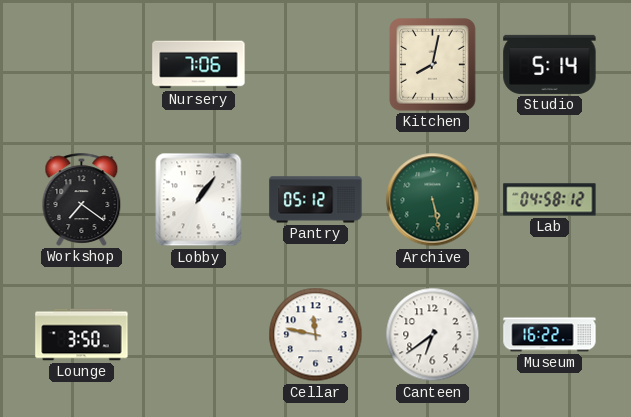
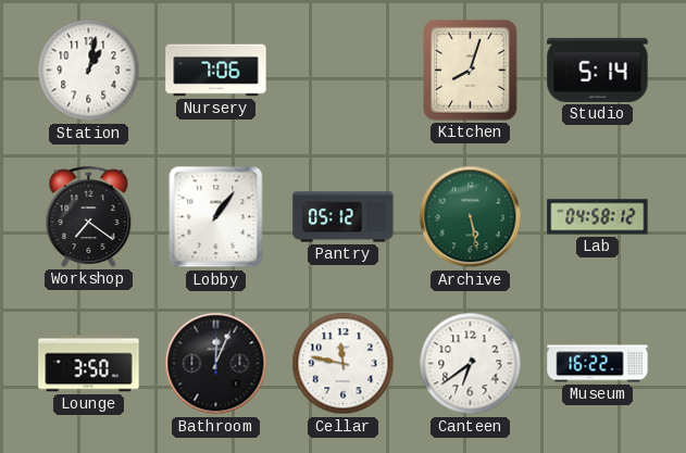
Station: none -> 1:02 (89, 71)
Kitchen: 8:02 -> 8:03 (471, 71)
Bathroom: none -> 12:04 (216, 364)
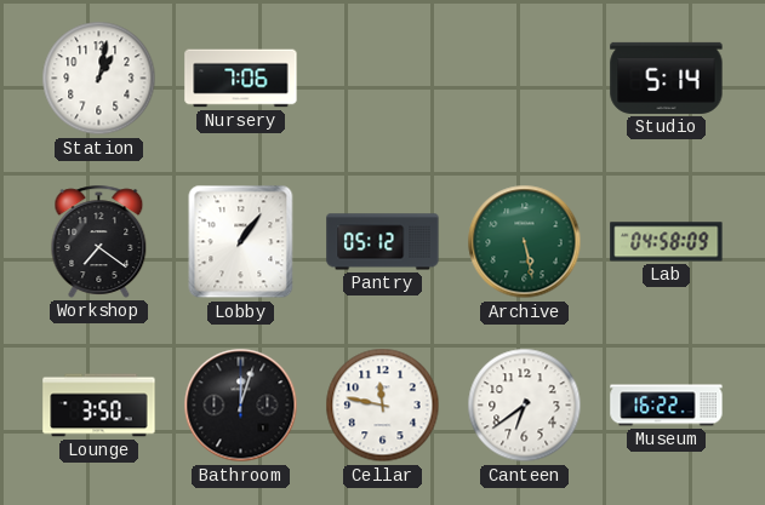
Kitchen: 8:03 -> none (471, 71)
Lab: 04:58:12 -> 04:58:09 (667, 242)
Bathroom: 12:04 -> 12:03 (241, 406)
